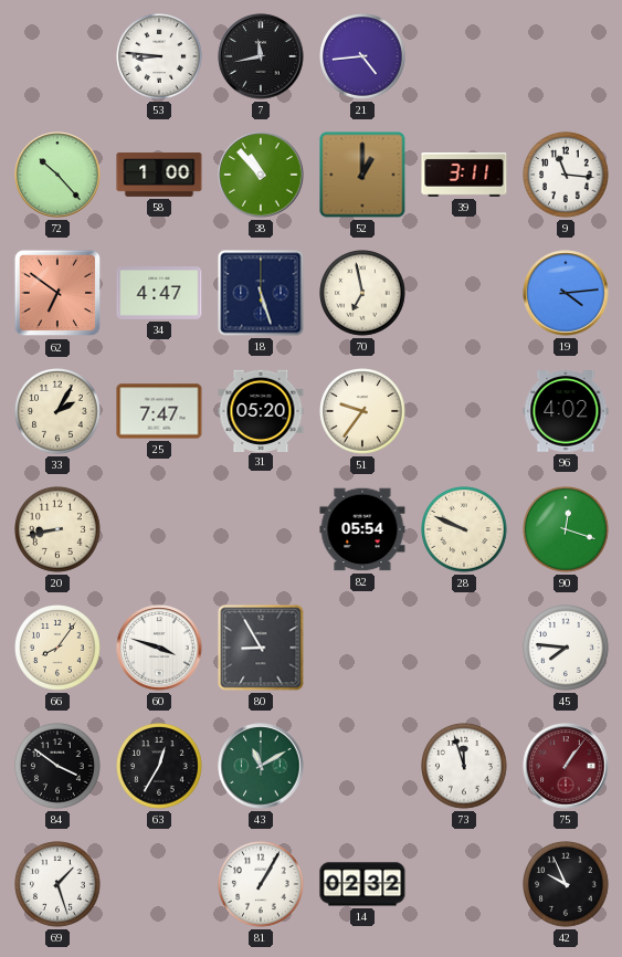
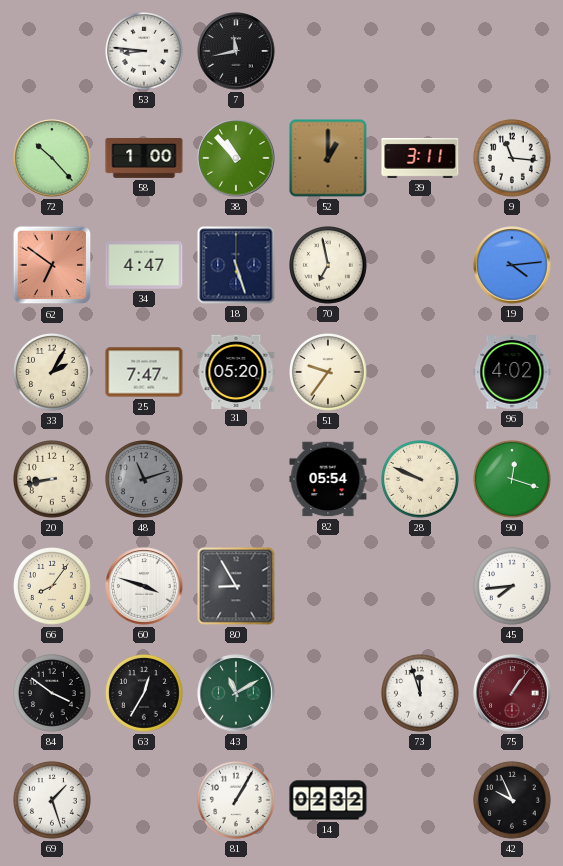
21: 4:44 -> none (363, 57)
48: none -> 11:12 (145, 480)
45: 7:46 -> 7:44 (513, 587)
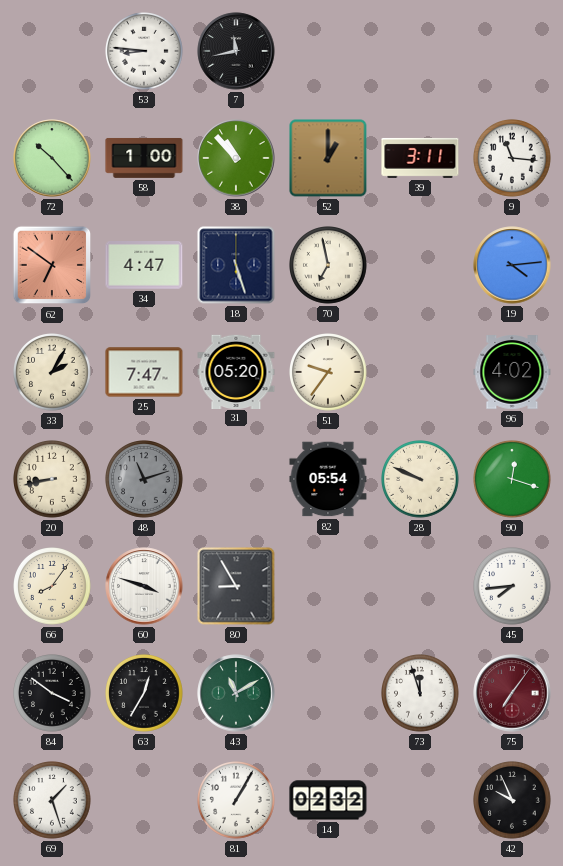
75: 1:06 -> 7:06 (512, 693)
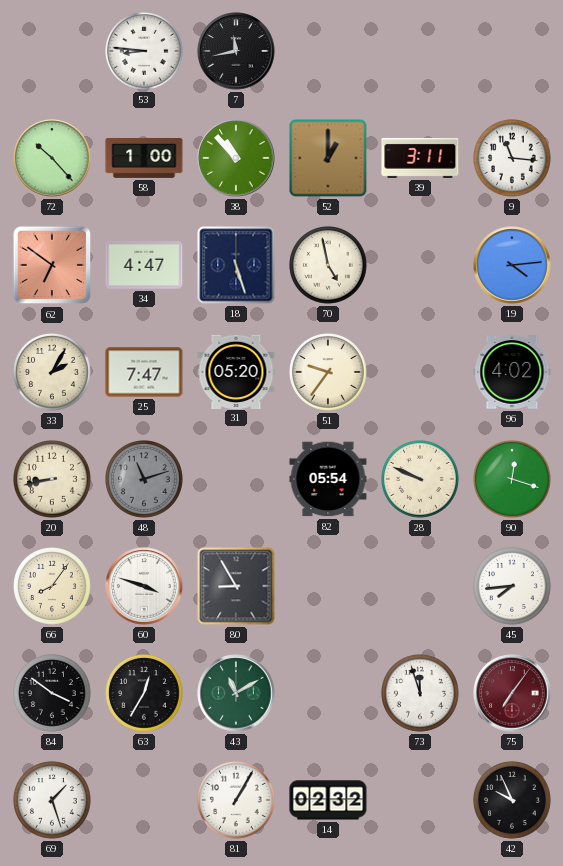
70: 6:58 -> 4:58 (329, 266)
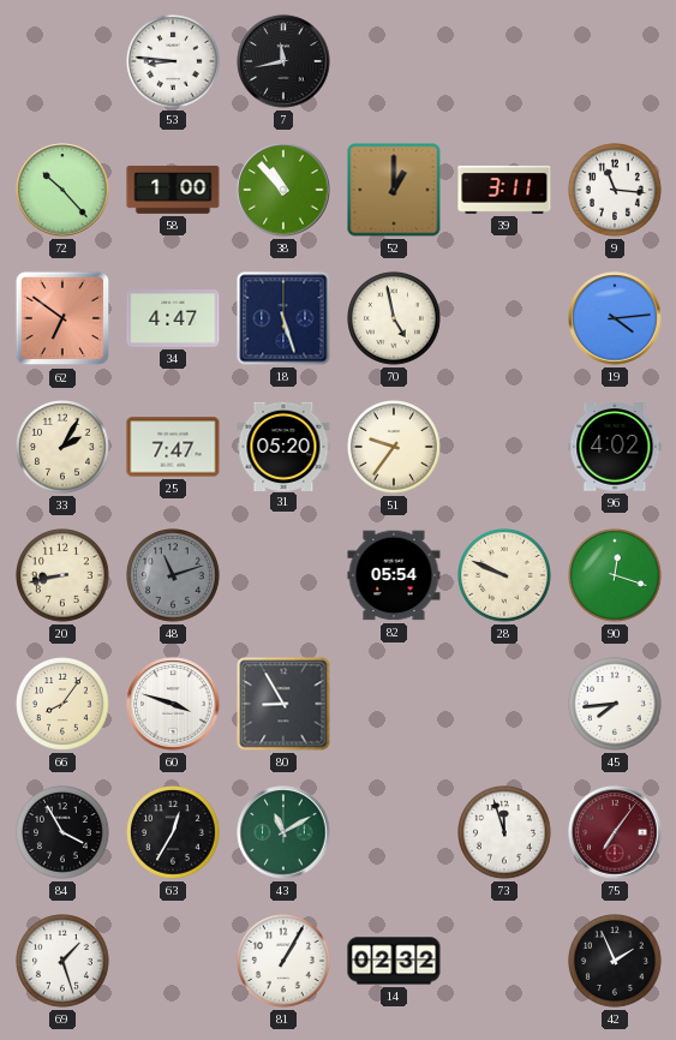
84: 3:51 -> 3:55 (64, 833)
42: 9:56 -> 1:56 (616, 962)
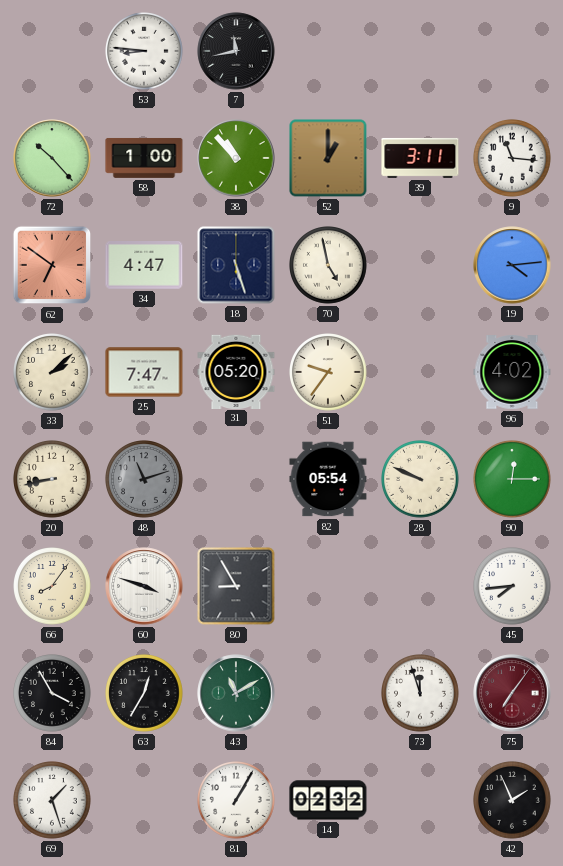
33: 2:05 -> 2:08 (53, 373)
90: 12:18 -> 12:15 (513, 480)
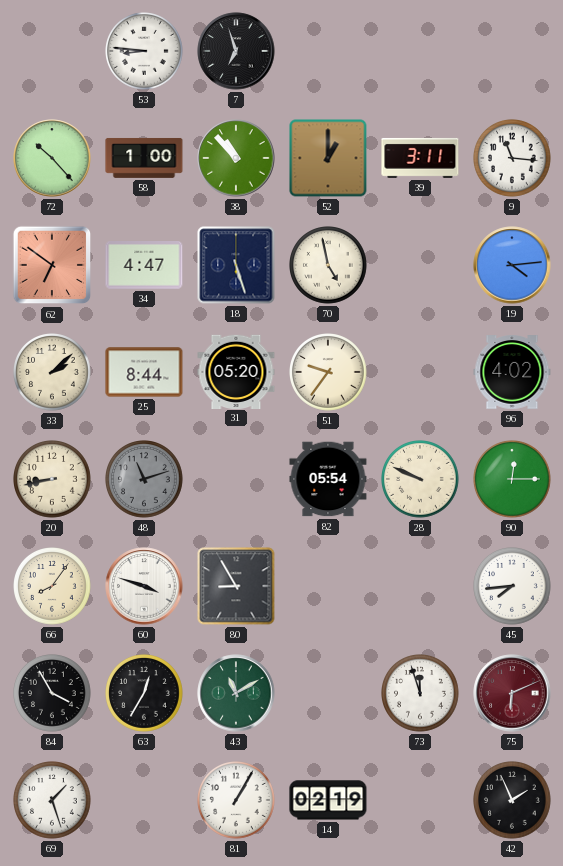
7: 11:43 -> 6:57 (236, 51)
25: 7:47 -> 8:44 (144, 372)
75: 7:06 -> 6:11 (512, 693)
14: 02:32 -> 02:19 (328, 800)
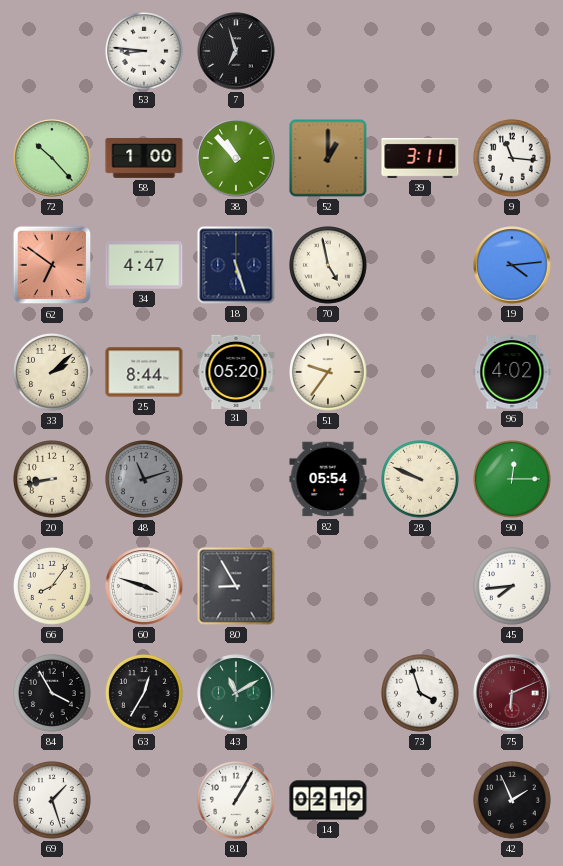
73: 11:57 -> 3:57 (421, 694)
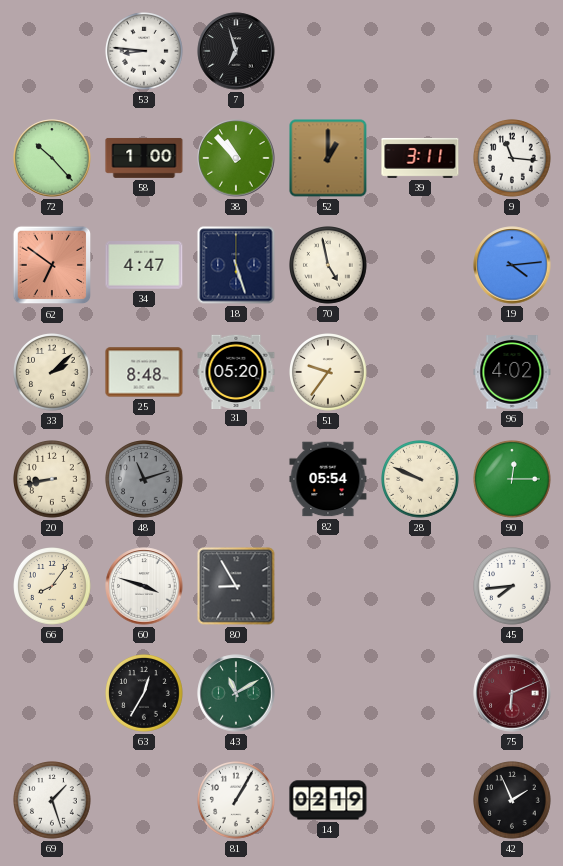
25: 8:44 -> 8:48 (144, 372)
84: 3:55 -> none (53, 694)
73: 3:57 -> none (421, 694)
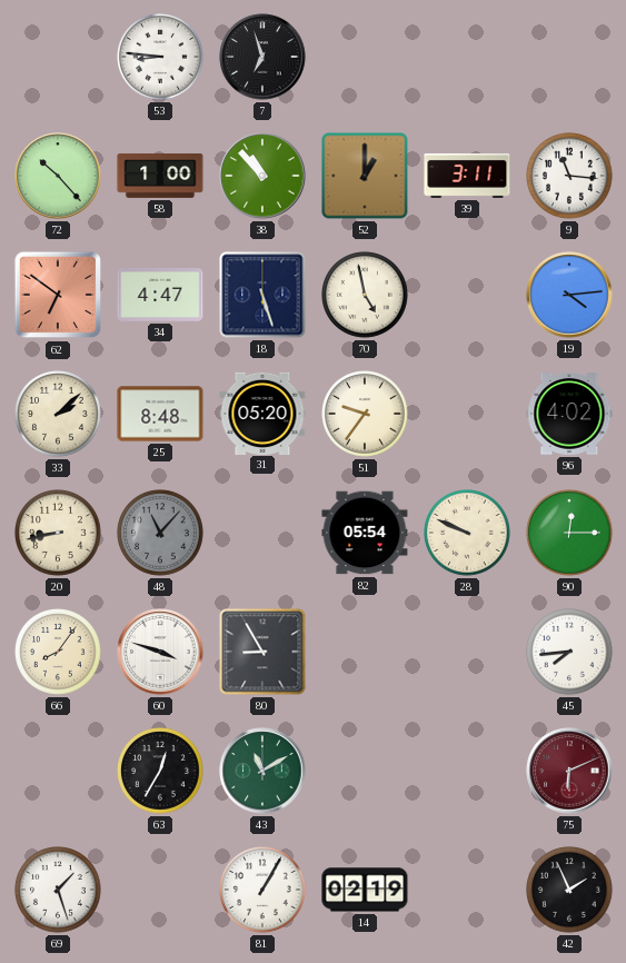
48: 11:12 -> 11:07 (161, 534)
